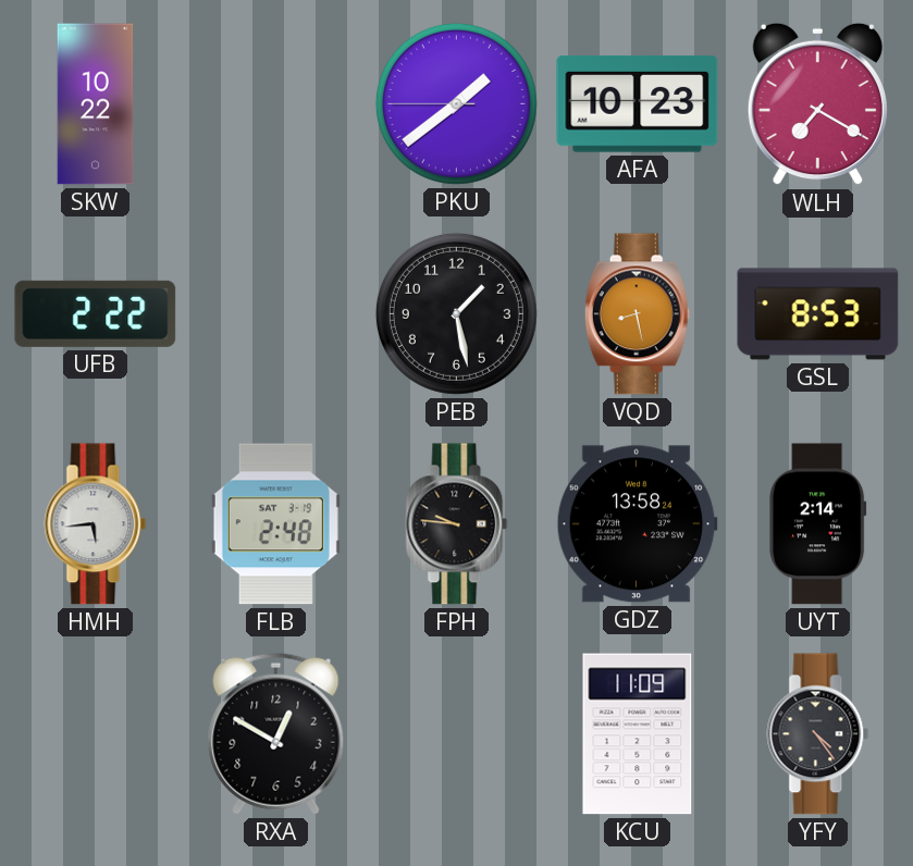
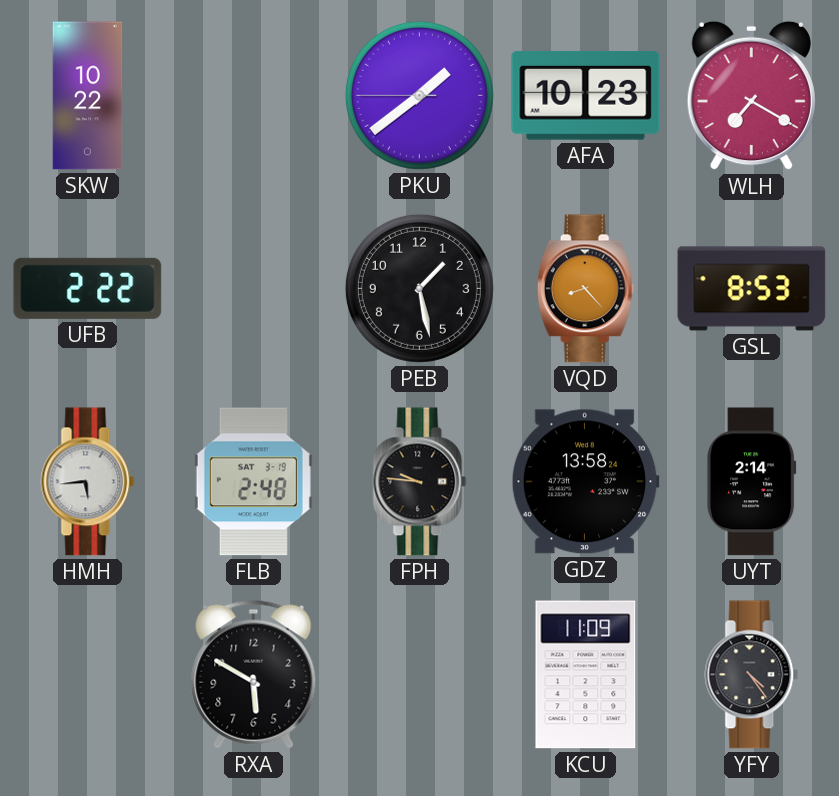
VQD: 8:28 -> 8:23 (585, 289)
RXA: 12:50 -> 5:50 (254, 674)
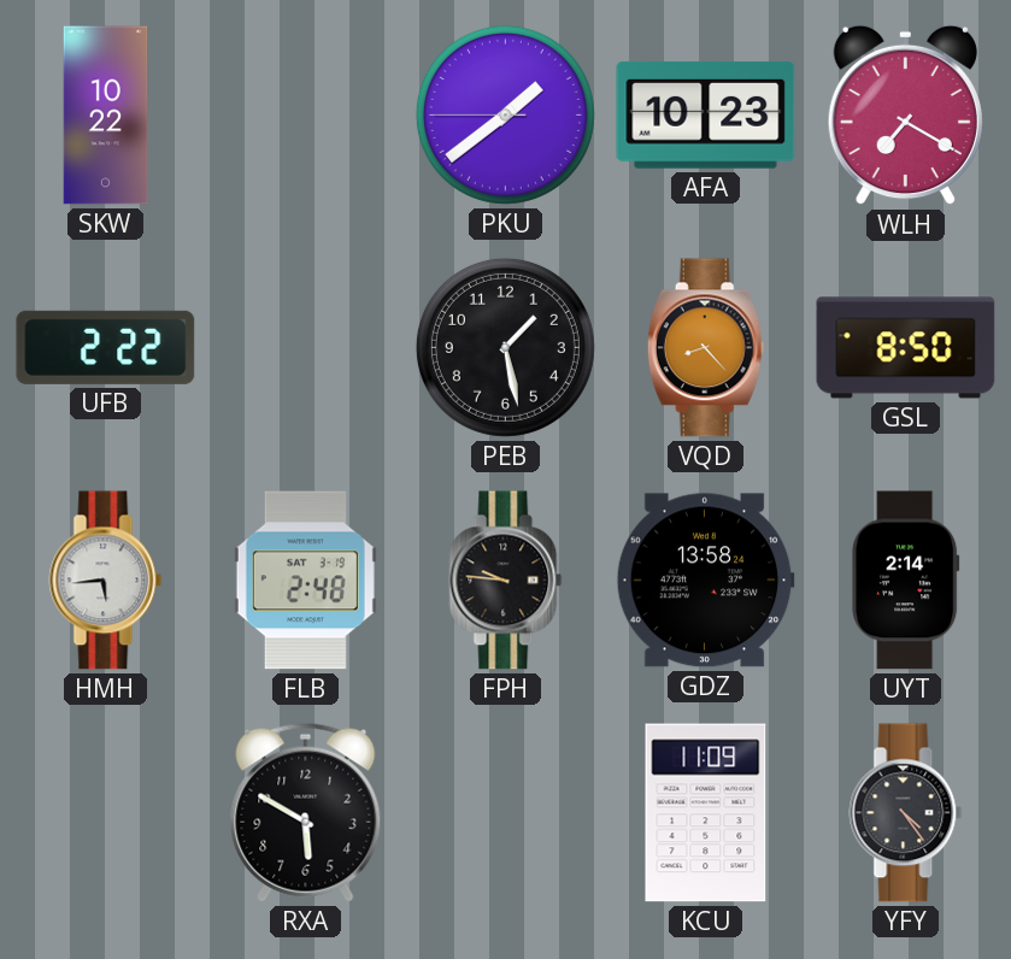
GSL: 8:53 -> 8:50 (906, 348)
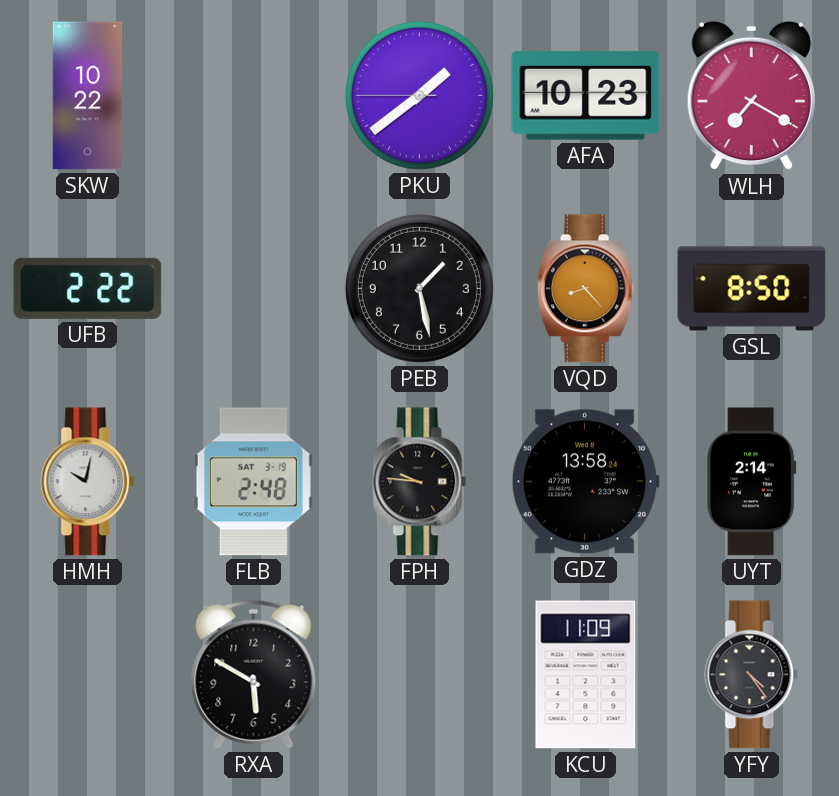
HMH: 5:44 -> 10:02 (88, 482)
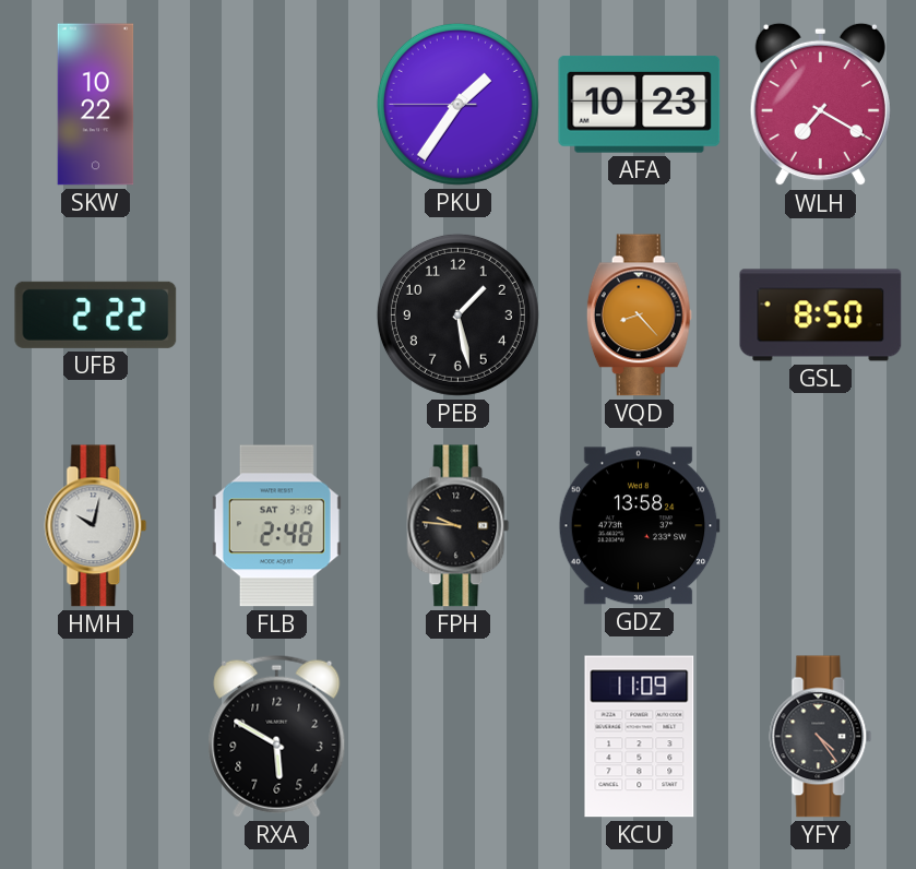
PKU: 1:38 -> 1:35 (457, 104)
UYT: 2:14 -> none (752, 482)
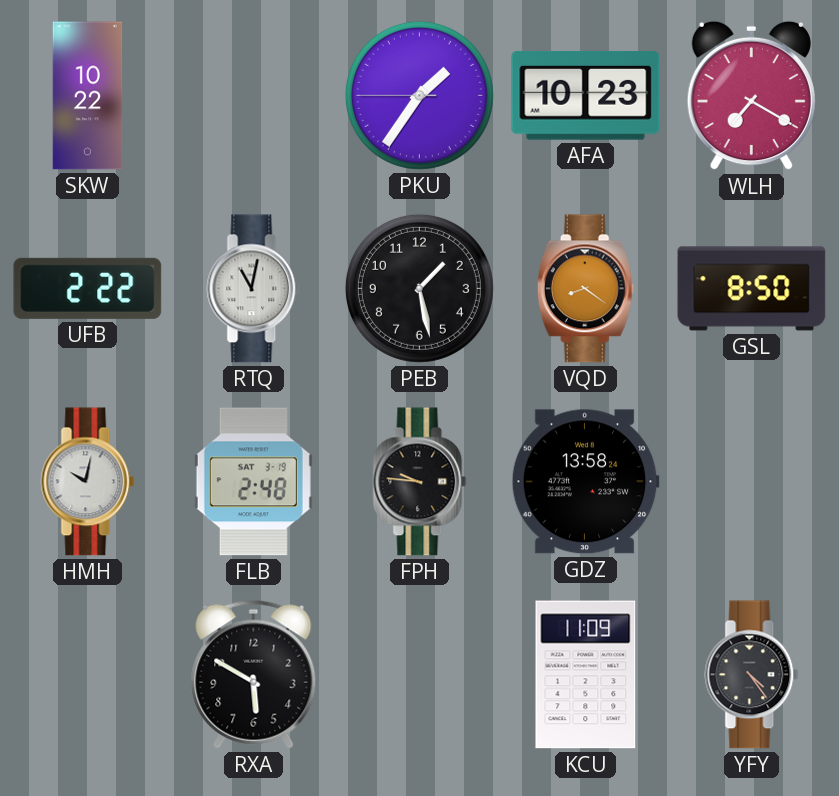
RTQ: none -> 11:02 (254, 289)
VQD: 8:23 -> 8:21 (585, 289)
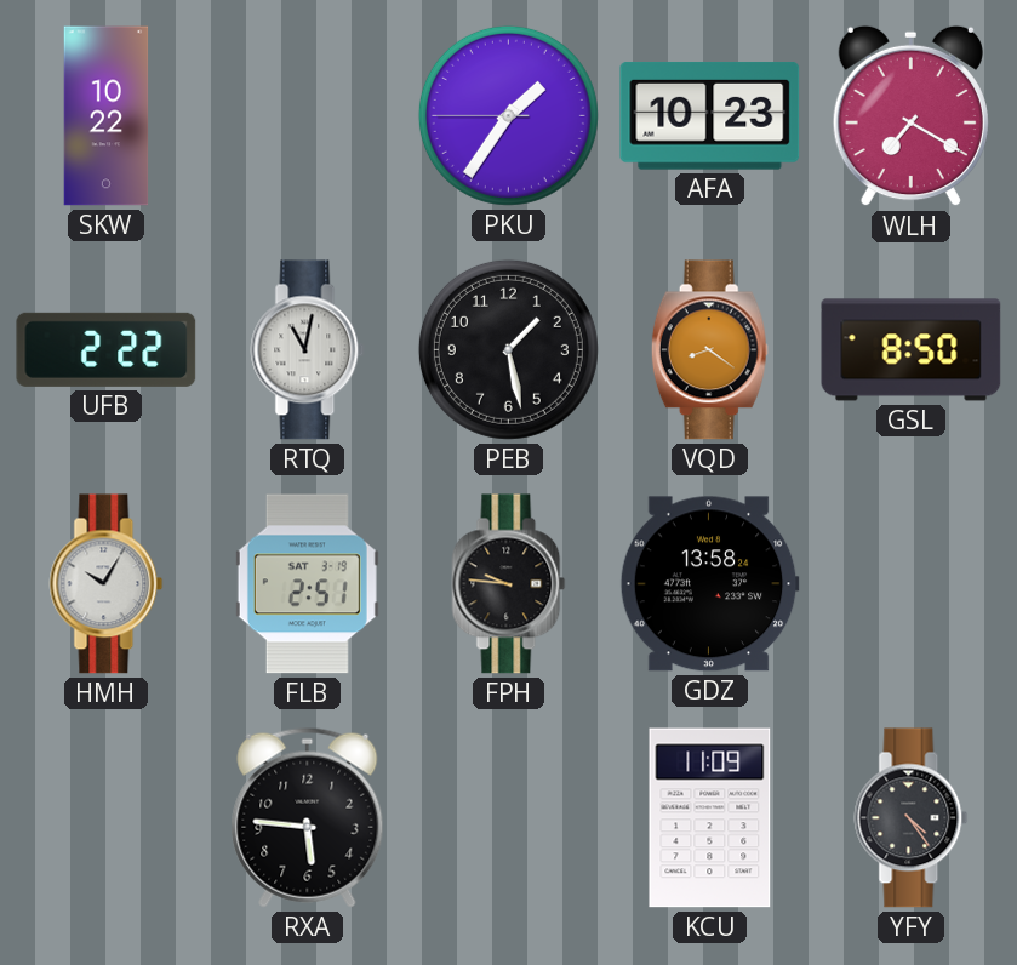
HMH: 10:02 -> 10:05 (107, 584)
FLB: 2:48 -> 2:51 (307, 584)
RXA: 5:50 -> 5:46 (308, 817)
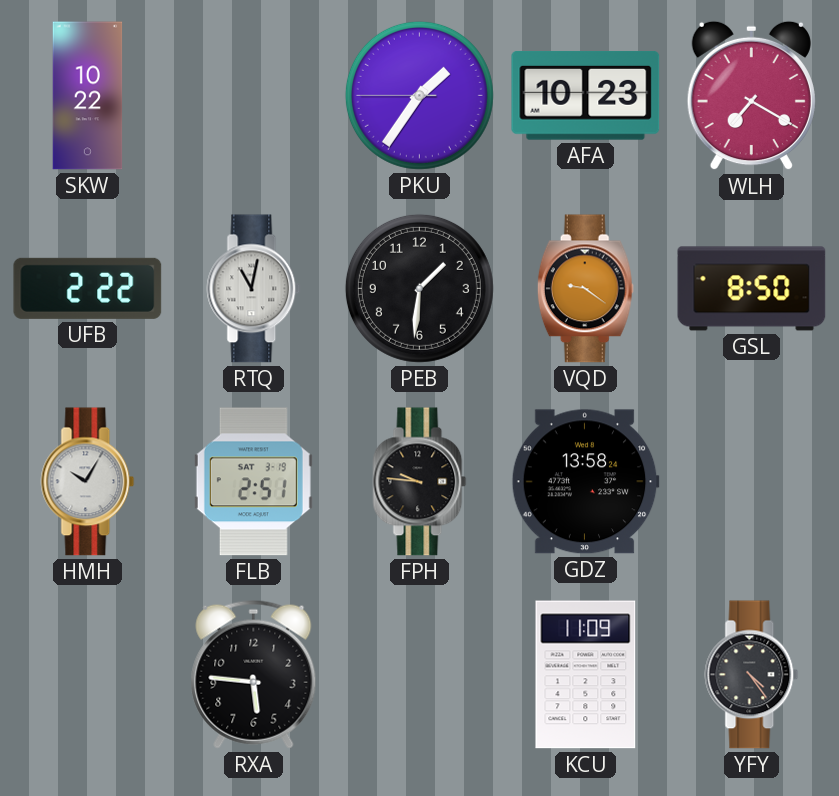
PEB: 1:28 -> 1:31 (419, 288)
VQD: 8:21 -> 9:21 (585, 289)
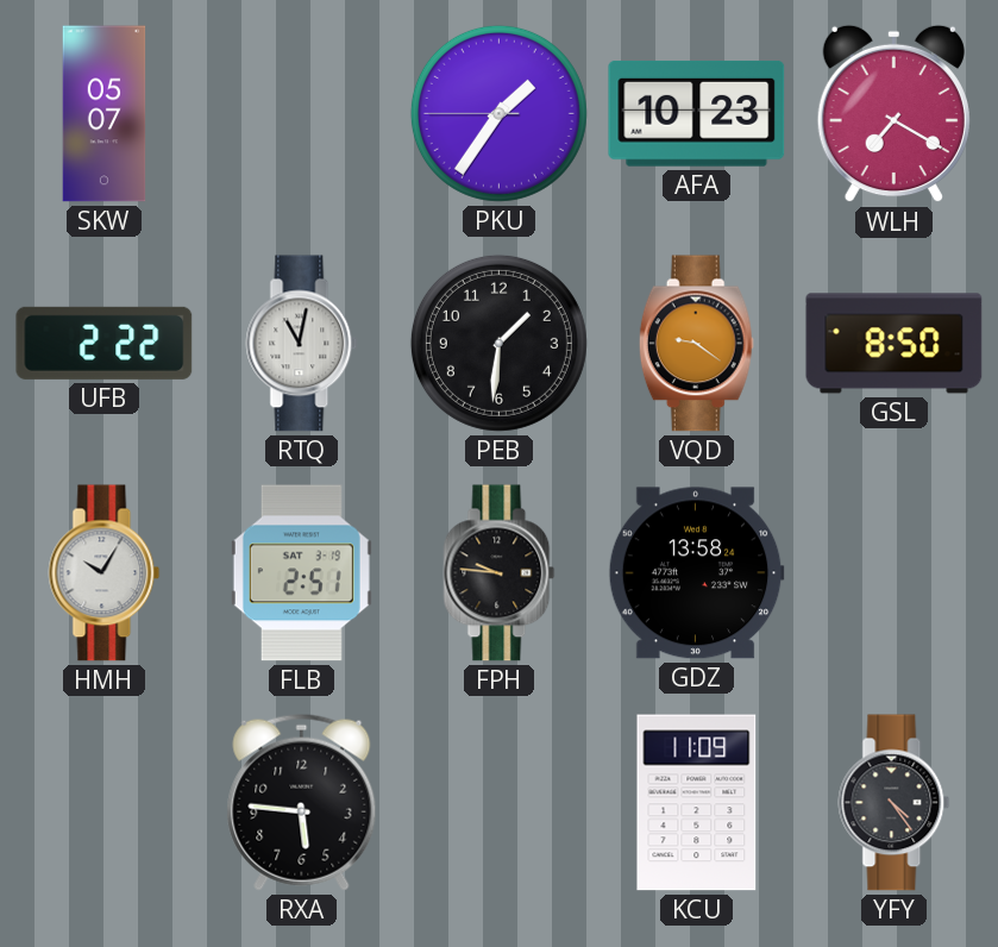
SKW: 10:22 -> 05:07 (105, 114)
